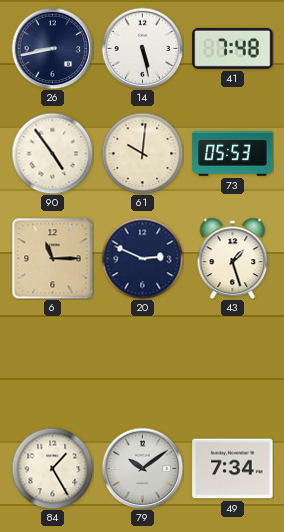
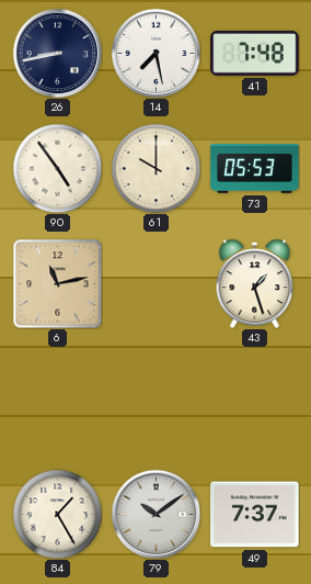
14: 5:28 -> 7:28 (155, 53)
61: 10:01 -> 10:00 (155, 168)
6: 11:15 -> 11:13 (57, 283)
20: 2:49 -> none (142, 258)
49: 7:34 -> 7:37 (255, 515)
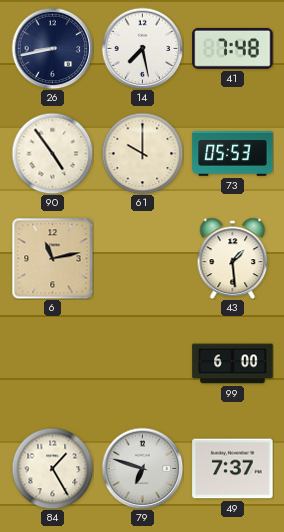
43: 1:27 -> 1:29 (233, 258)
99: none -> 6:00 (233, 364)
79: 10:09 -> 6:48 (142, 468)
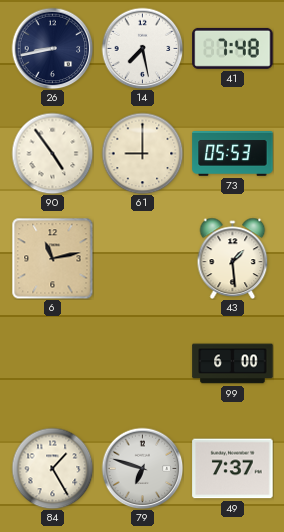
61: 10:00 -> 9:00 (142, 153)
